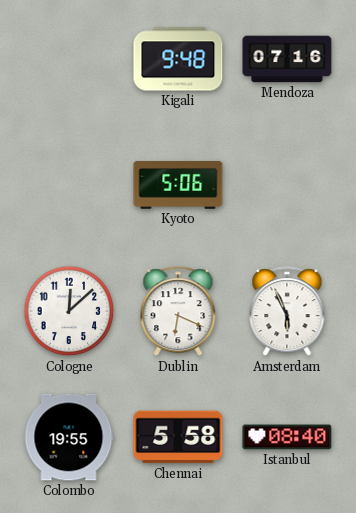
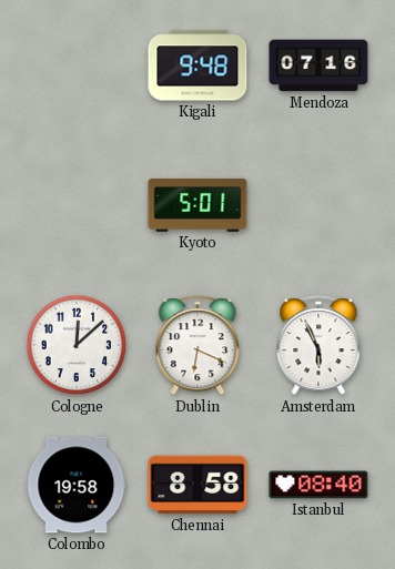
Kyoto: 5:06 -> 5:01 (197, 205)
Colombo: 19:55 -> 19:58 (77, 485)
Chennai: 5:58 -> 8:58 (197, 485)
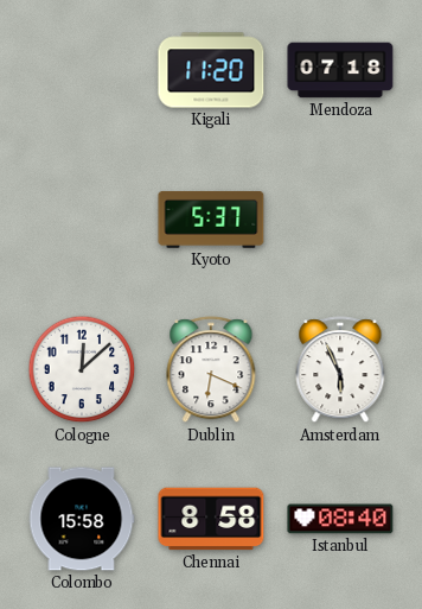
Kigali: 9:48 -> 11:20 (211, 70)
Mendoza: 07:16 -> 07:18 (340, 70)
Kyoto: 5:01 -> 5:37 (211, 220)
Colombo: 19:58 -> 15:58 (82, 519)
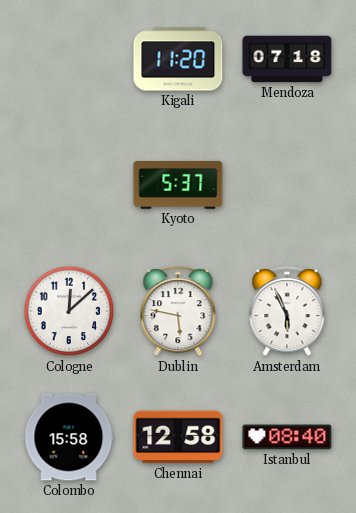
Dublin: 6:19 -> 5:47 (178, 312)
Chennai: 8:58 -> 12:58 (178, 437)
